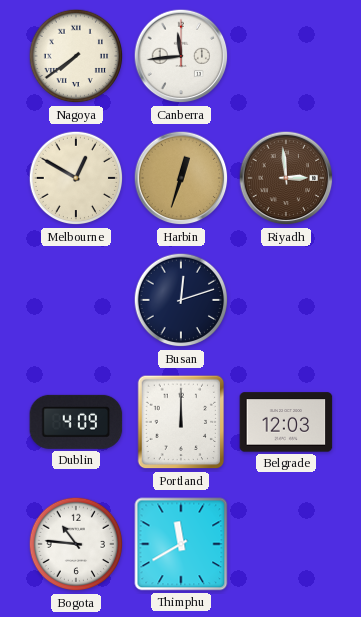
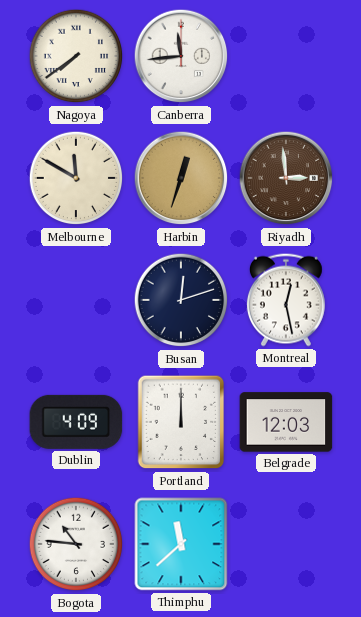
Melbourne: 12:50 -> 11:50 (76, 178)
Montreal: none -> 12:28 (286, 300)
Thimphu: 11:40 -> 11:38 (181, 544)
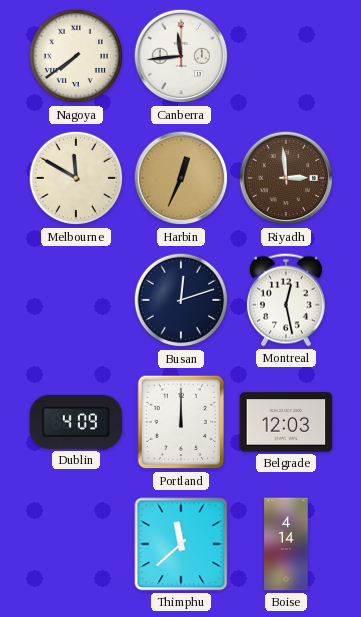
Harbin: 12:33 -> 12:34 (181, 178)
Bogota: 10:46 -> none (76, 544)
Boise: none -> 4:14 (286, 544)
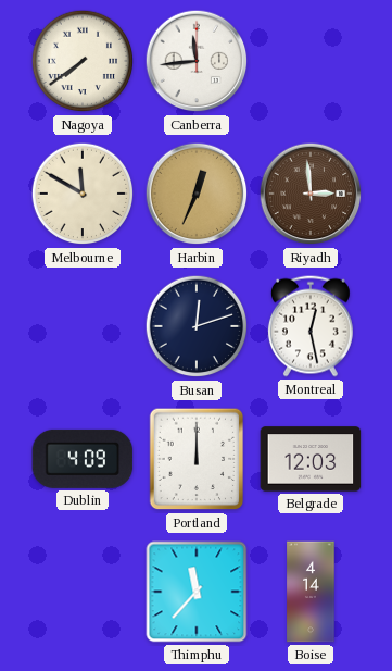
Thimphu: 11:38 -> 11:37 (197, 592)
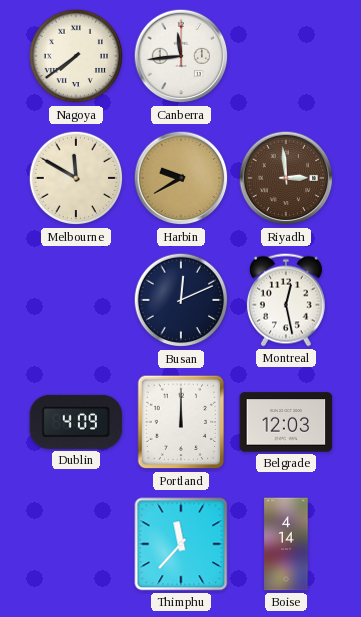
Harbin: 12:34 -> 9:40 (181, 178)
Busan: 12:12 -> 12:11 (181, 300)
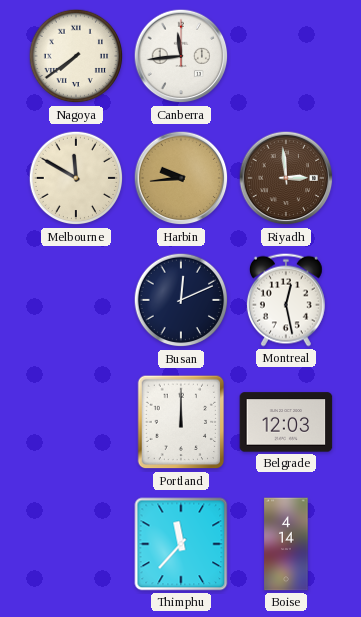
Harbin: 9:40 -> 9:44 (181, 178)
Dublin: 4:09 -> none (76, 422)
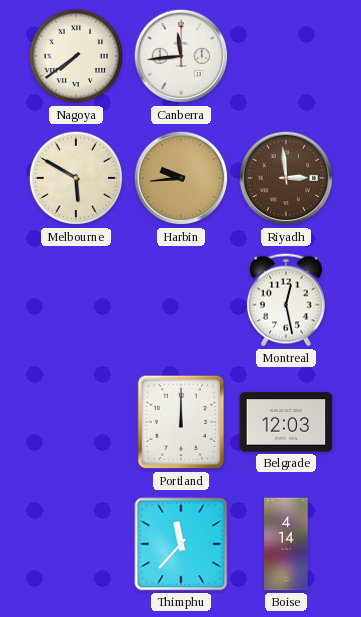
Melbourne: 11:50 -> 5:50 (76, 178)
Busan: 12:11 -> none (181, 300)
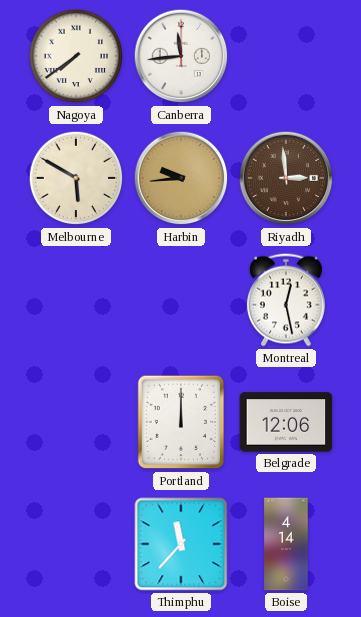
Belgrade: 12:03 -> 12:06 (286, 422)
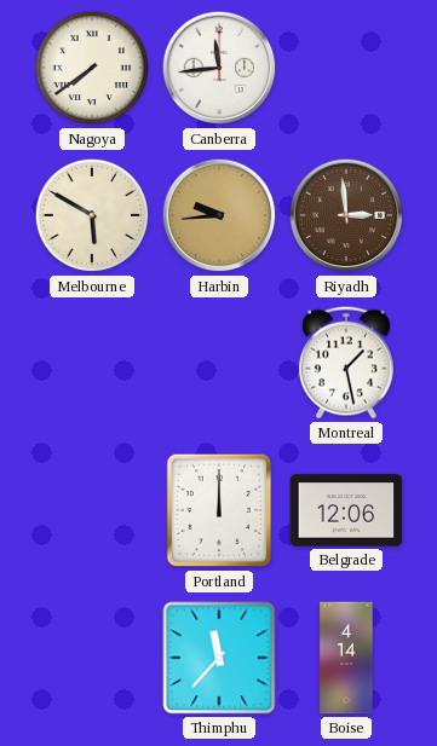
Montreal: 12:28 -> 1:28 (346, 363)
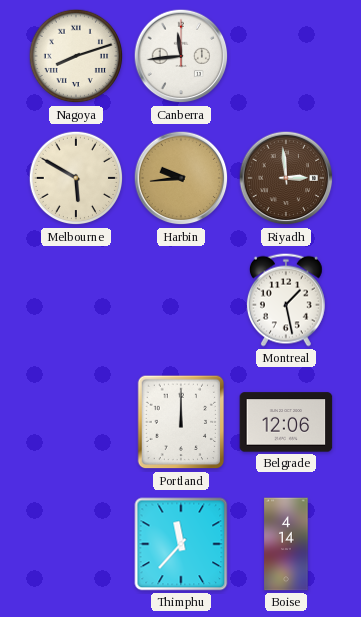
Nagoya: 7:39 -> 8:12 (76, 56)
